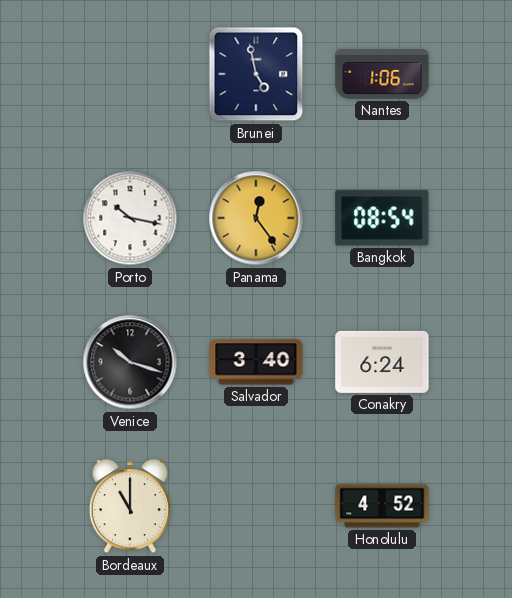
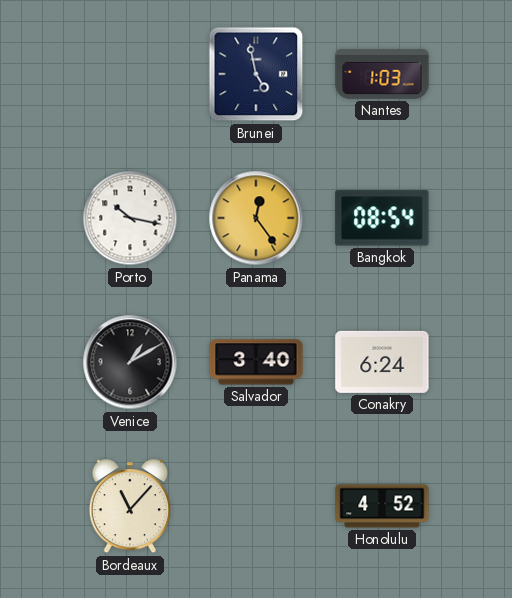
Nantes: 1:06 -> 1:03 (382, 74)
Venice: 10:18 -> 1:10 (130, 362)
Bordeaux: 11:00 -> 11:07 (129, 507)
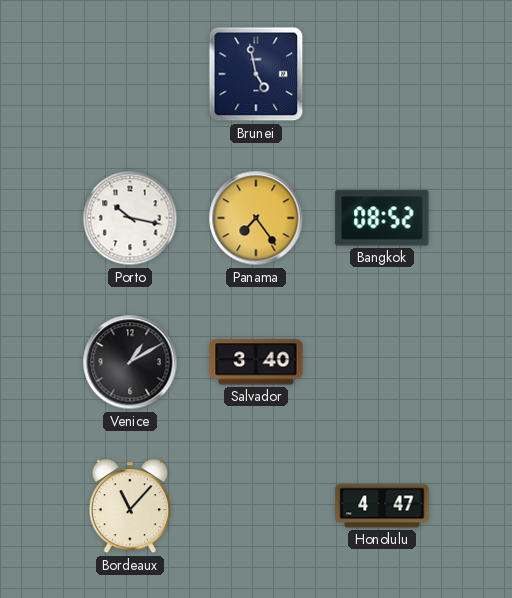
Nantes: 1:03 -> none (382, 74)
Panama: 12:24 -> 7:24 (256, 218)
Bangkok: 08:54 -> 08:52 (382, 218)
Conakry: 6:24 -> none (382, 362)
Honolulu: 4:52 -> 4:47 (382, 506)
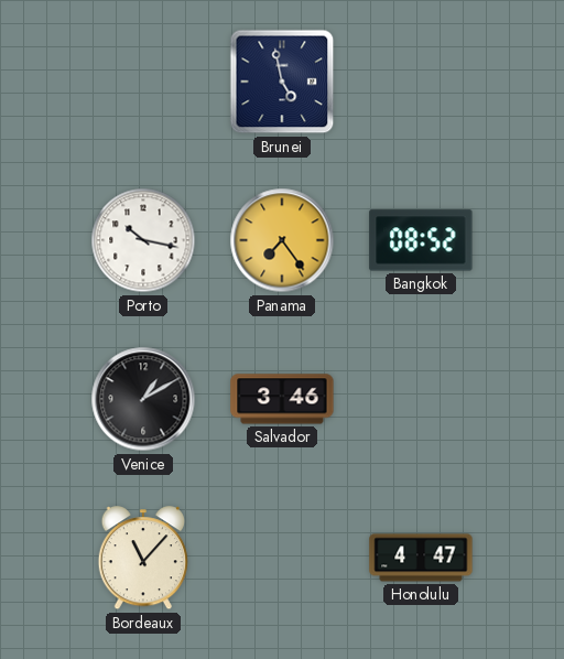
Salvador: 3:40 -> 3:46 (282, 399)
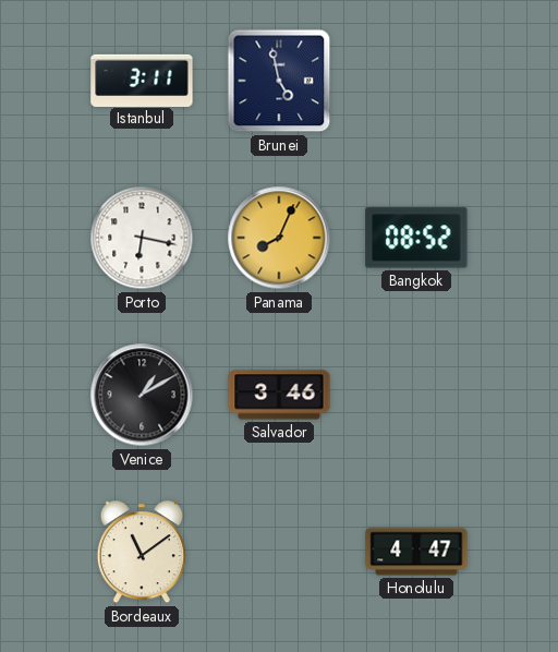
Istanbul: none -> 3:11 (142, 80)
Porto: 10:17 -> 6:17 (142, 238)
Panama: 7:24 -> 8:04 (279, 238)
Bordeaux: 11:07 -> 11:09 (141, 553)
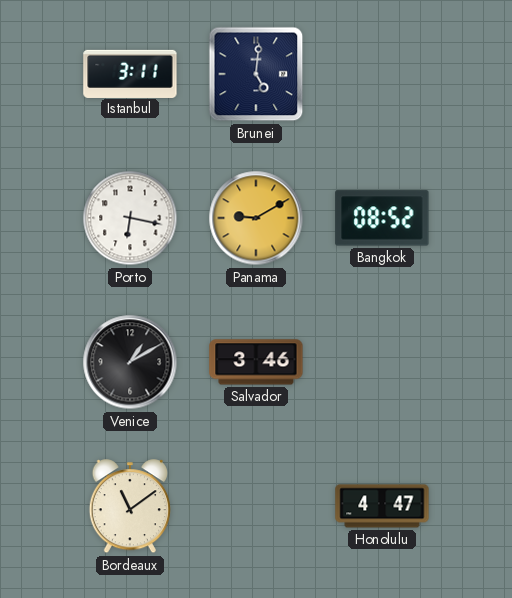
Brunei: 4:58 -> 5:01 (256, 74)
Panama: 8:04 -> 9:10 (256, 218)
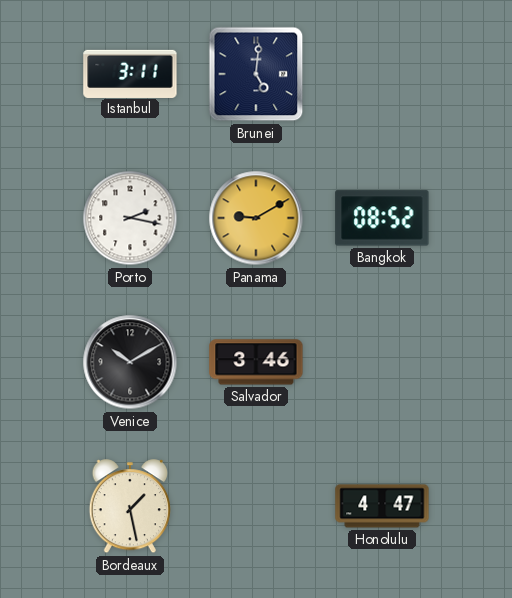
Porto: 6:17 -> 2:17 (130, 218)
Venice: 1:10 -> 10:10 (130, 362)
Bordeaux: 11:09 -> 1:28 (129, 507)
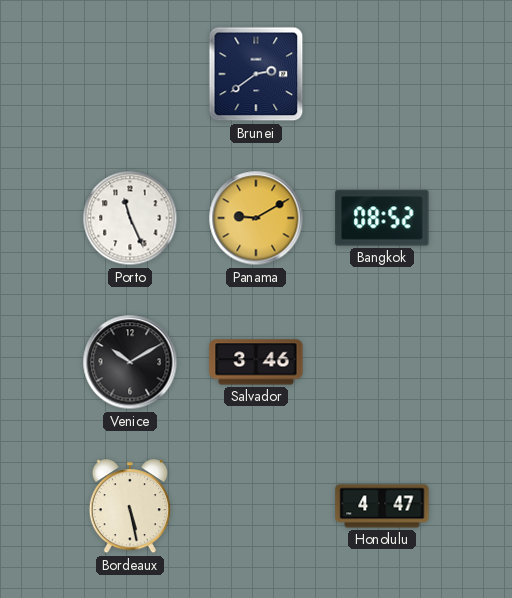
Istanbul: 3:11 -> none (130, 73)
Brunei: 5:01 -> 2:39 (256, 74)
Porto: 2:17 -> 11:26 (130, 218)
Bordeaux: 1:28 -> 5:28 (129, 507)
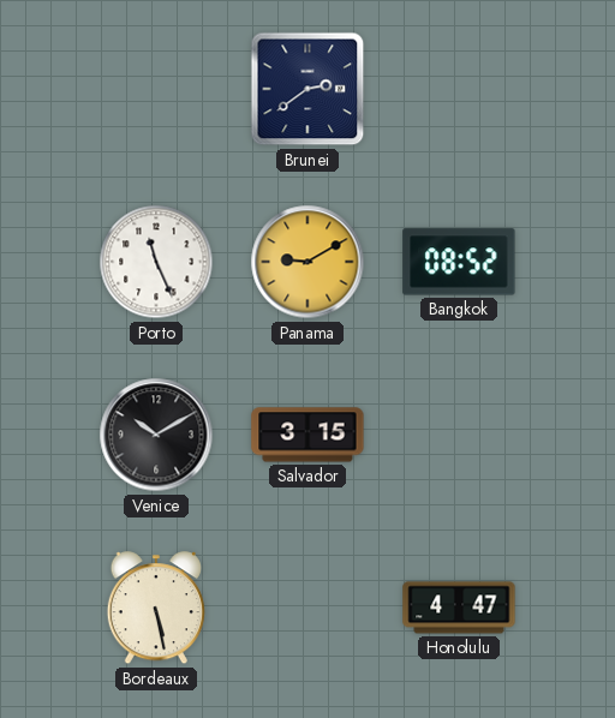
Salvador: 3:46 -> 3:15 (307, 435)
